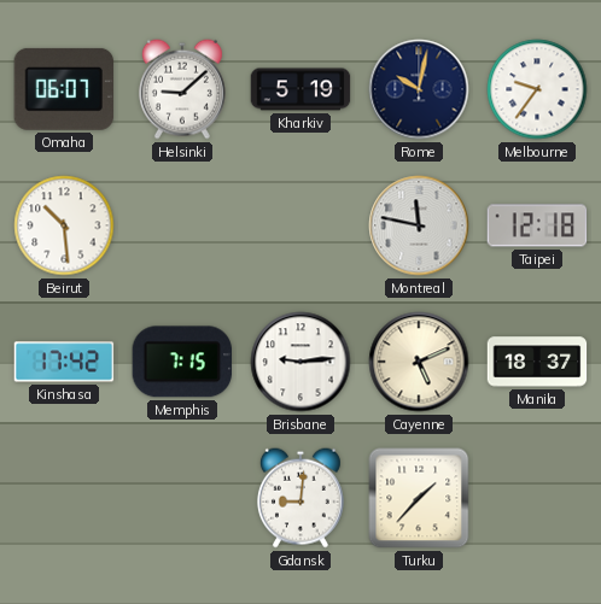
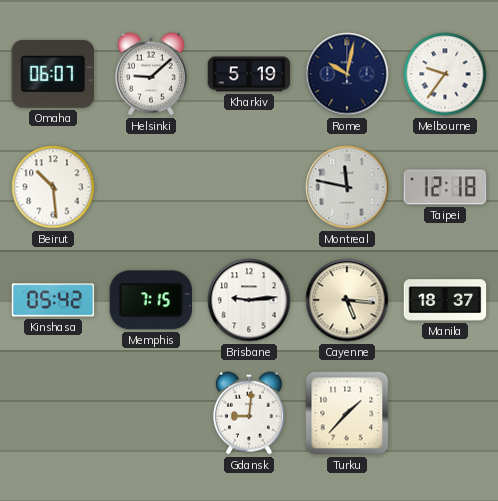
Kinshasa: 17:42 -> 05:42 (53, 300)
Cayenne: 5:11 -> 5:16 (347, 300)
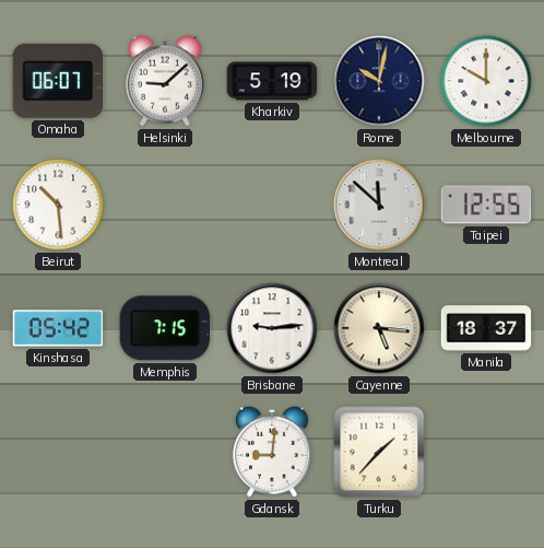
Melbourne: 9:36 -> 10:00 (486, 81)
Montreal: 11:47 -> 11:52 (379, 205)
Taipei: 12:18 -> 12:55 (486, 205)
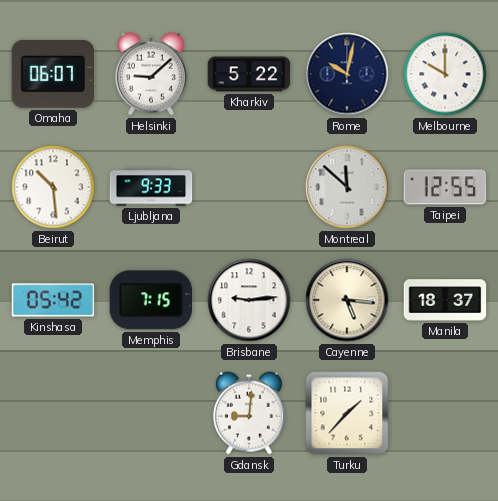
Kharkiv: 5:19 -> 5:22 (249, 74)
Ljubljana: none -> 9:33 (151, 187)
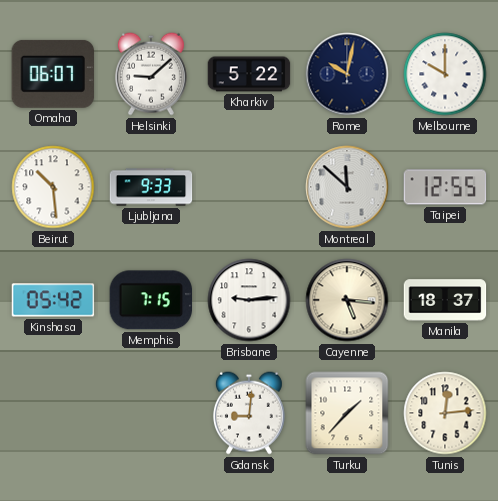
Tunis: none -> 12:14 (445, 413)
